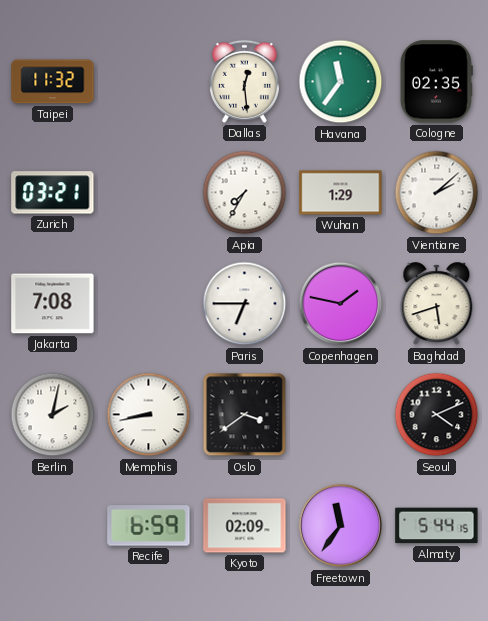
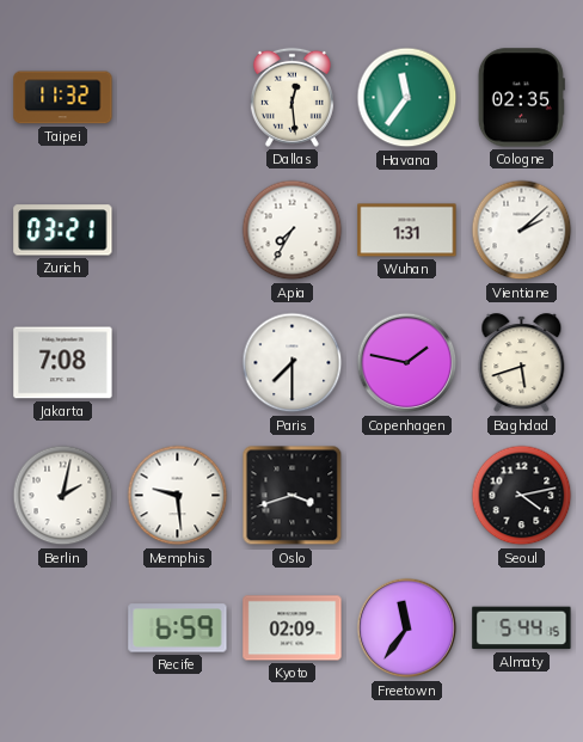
Wuhan: 1:29 -> 1:31 (407, 231)
Paris: 6:45 -> 7:30 (293, 363)
Memphis: 8:43 -> 9:29 (178, 496)
Oslo: 3:39 -> 3:42 (293, 496)
Seoul: 4:11 -> 4:13 (522, 496)
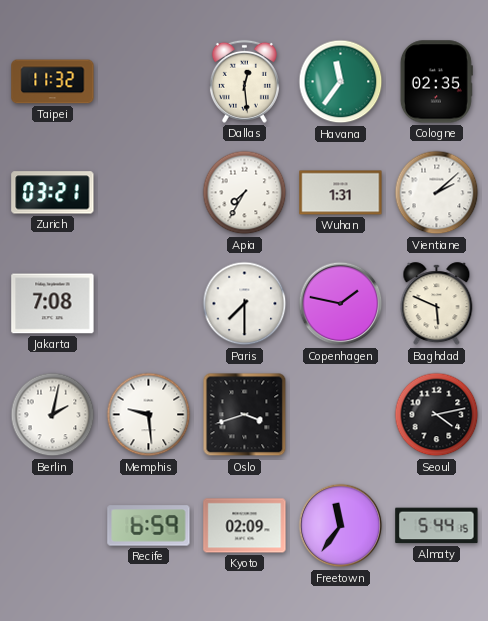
Baghdad: 5:42 -> 5:49 (437, 304)
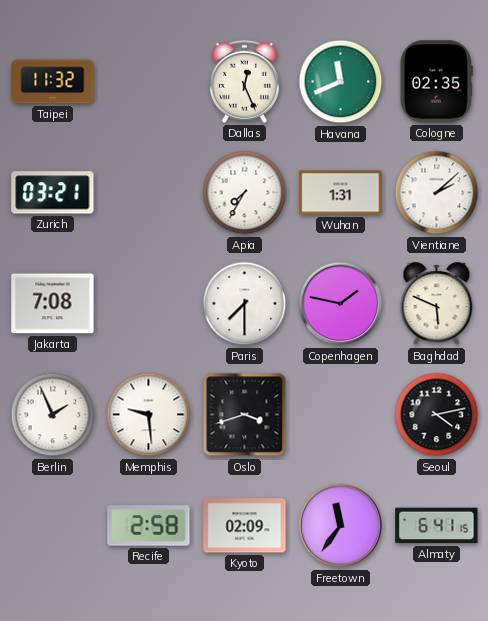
Dallas: 12:29 -> 12:26 (244, 81)
Havana: 11:36 -> 11:41 (341, 82)
Berlin: 2:02 -> 1:56 (53, 415)
Recife: 6:59 -> 2:58 (149, 526)
Almaty: 5:44 -> 6:41 (437, 526)
